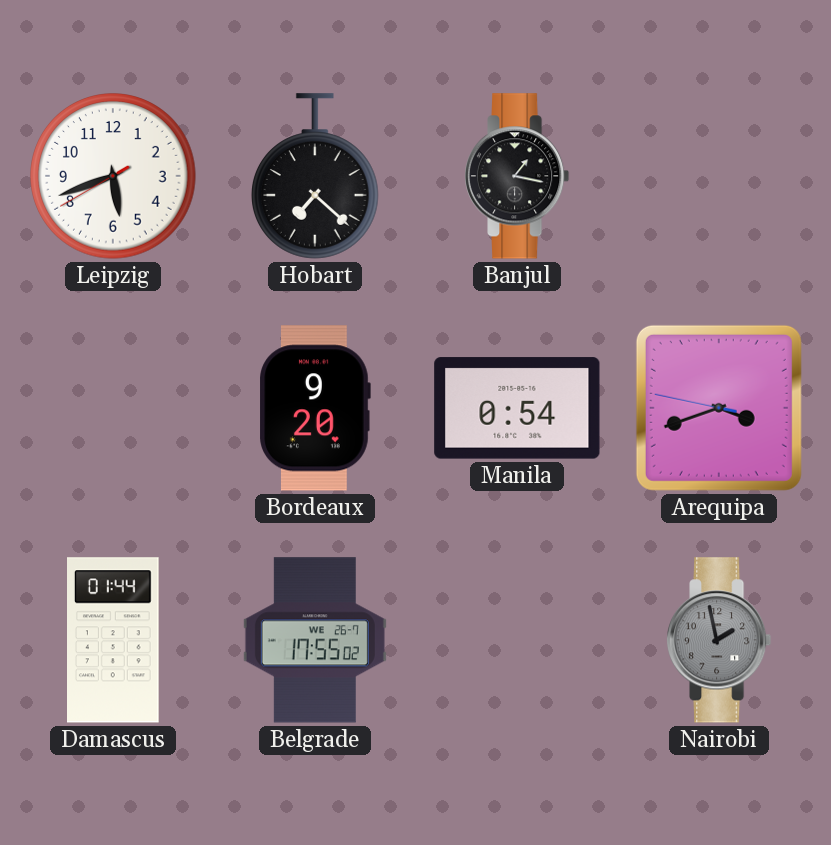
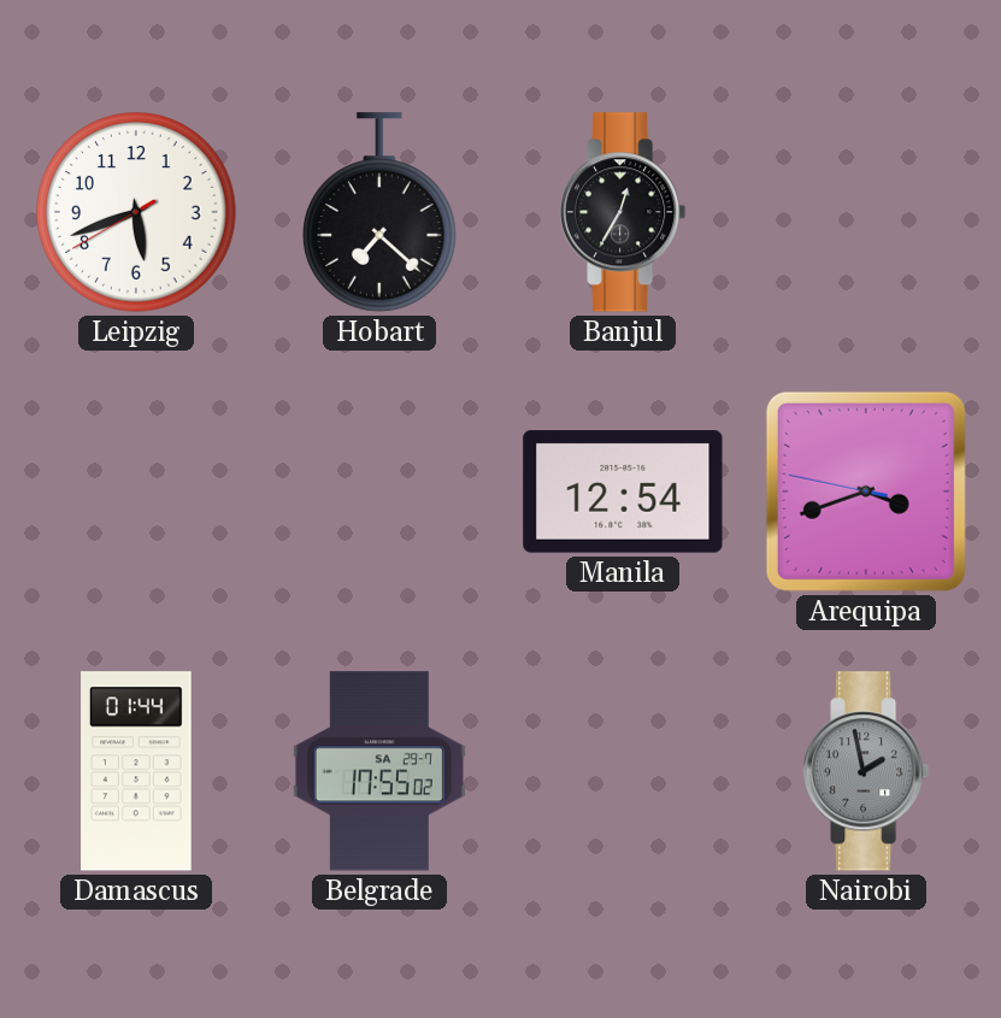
Banjul: 1:17 -> 12:35 (624, 212)
Bordeaux: 9:20 -> none (315, 408)
Manila: 0:54 -> 12:54 (623, 492)
Belgrade date: WE 26-7 -> SA 29-7 (379, 771)
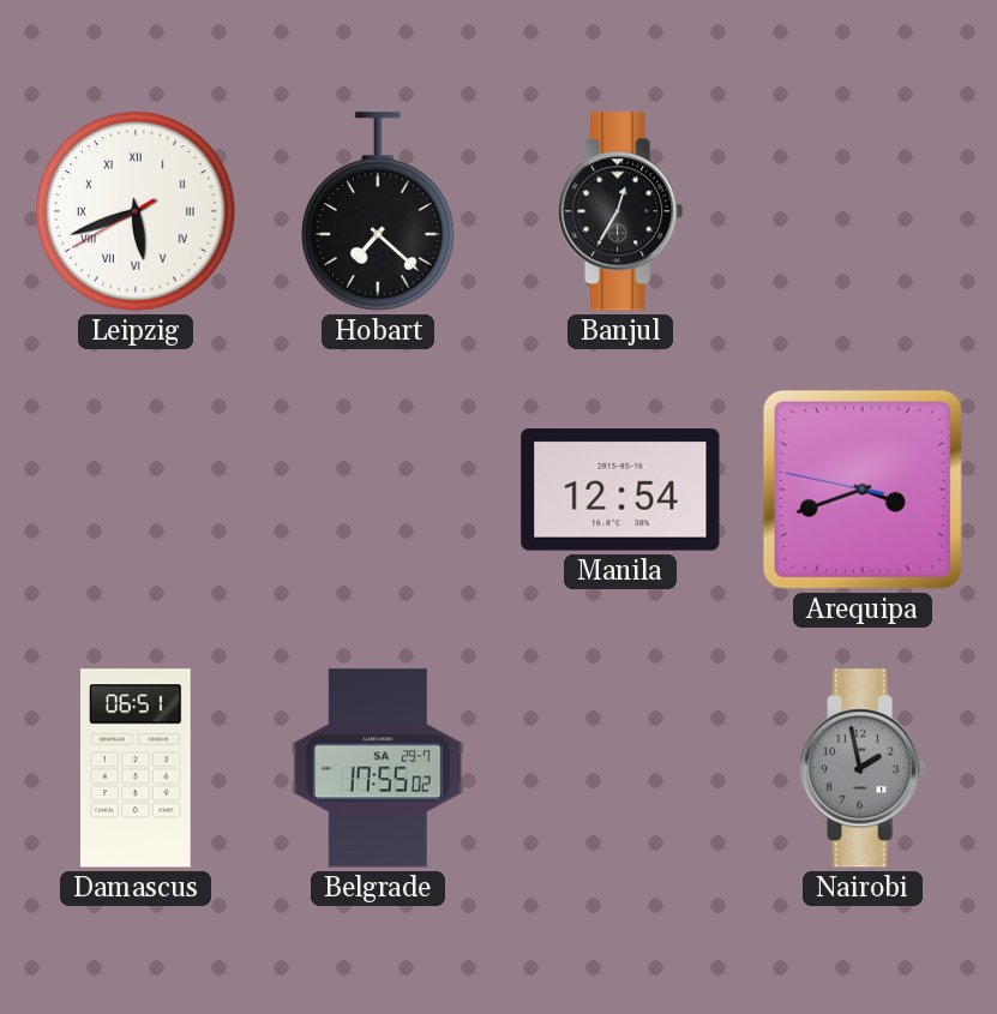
Leipzig numerals: Arabic -> Roman (136, 211)
Damascus: 01:44 -> 06:51 (137, 768)
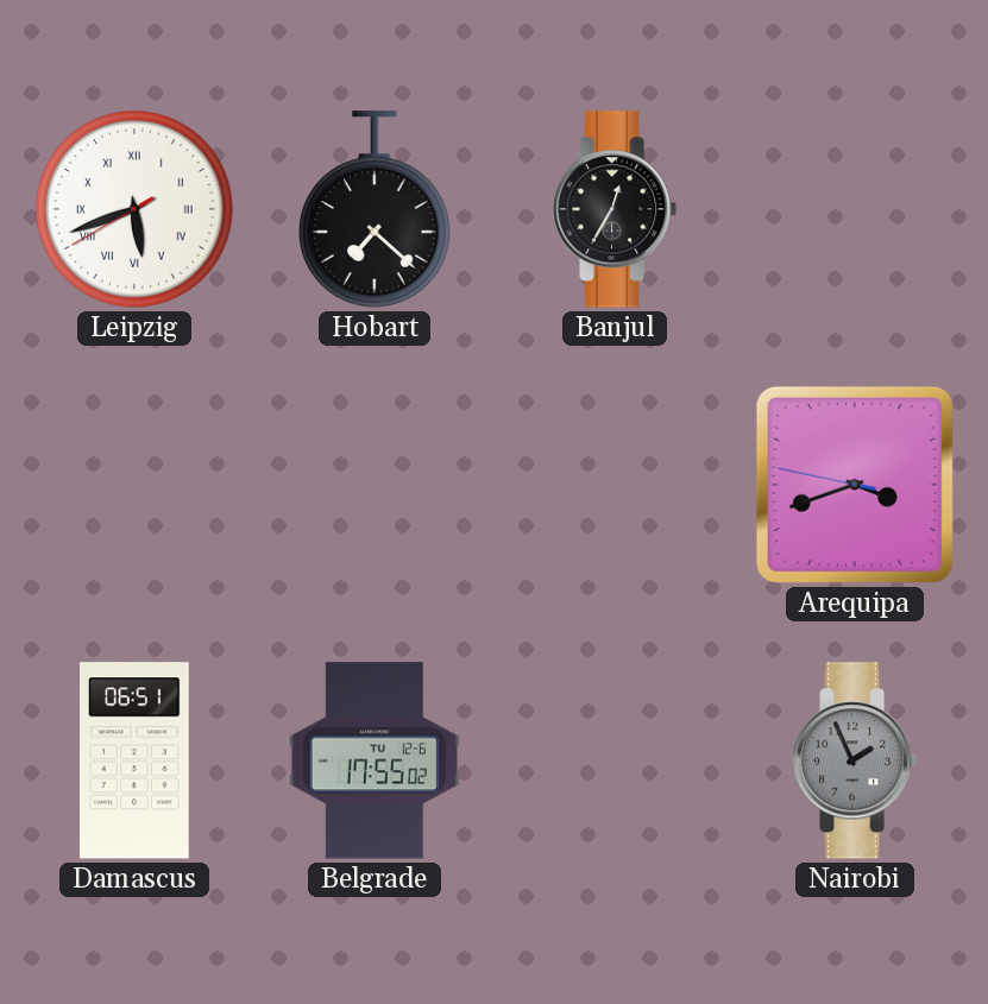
Manila: 12:54 -> none (620, 490)
Belgrade date: SA 29-7 -> TU 12-6 (375, 760)
Nairobi: 1:58 -> 1:56 (856, 760)
